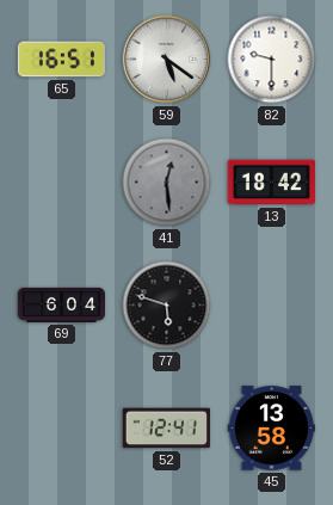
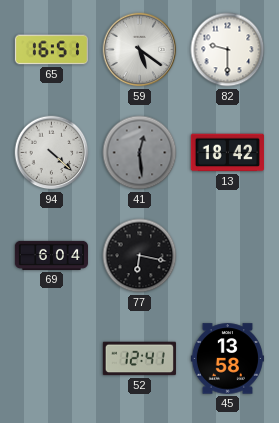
94: none -> 4:22 (52, 153)
77: 5:48 -> 6:17 (140, 256)
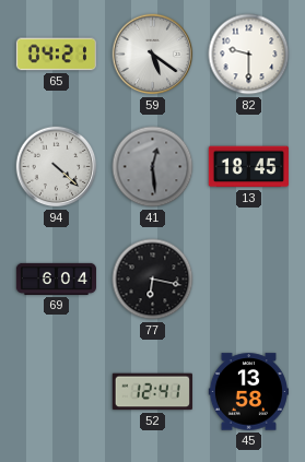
65: 16:51 -> 04:21 (56, 55)
13: 18:42 -> 18:45 (248, 167)
